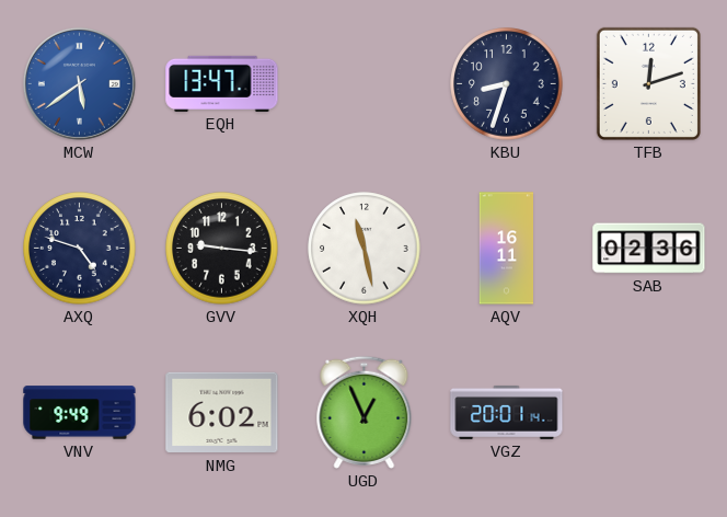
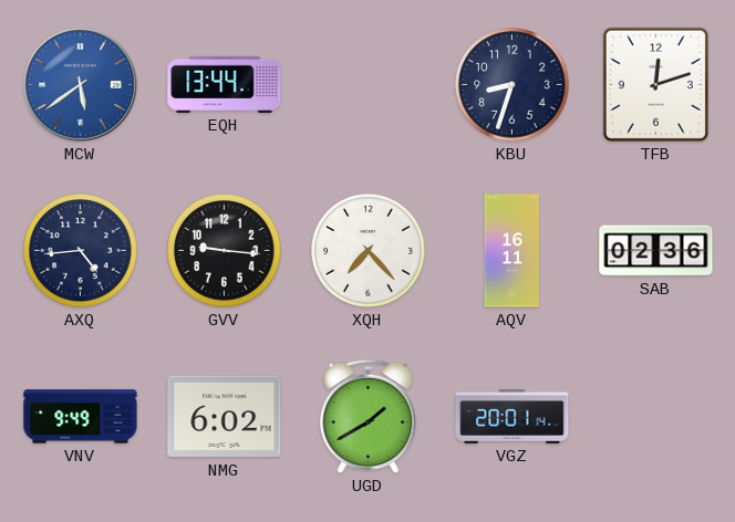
EQH: 13:47 -> 13:44 (225, 84)
AXQ: 4:48 -> 4:44 (81, 251)
XQH: 11:28 -> 7:23 (369, 251)
UGD: 12:56 -> 1:40 (369, 416)
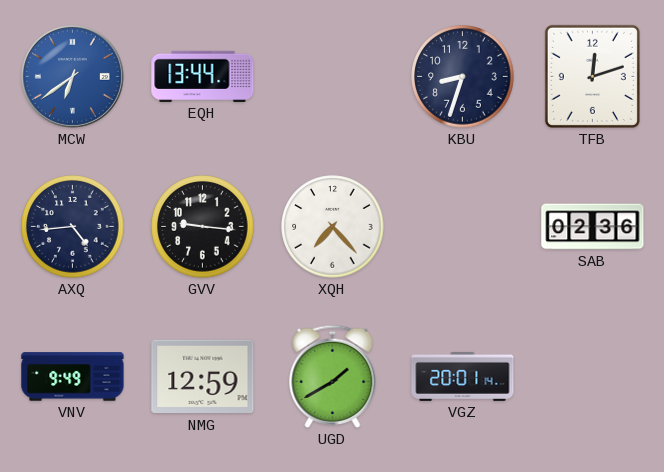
MCW: 5:39 -> 6:39 (72, 76)
AQV: 16:11 -> none (511, 251)
NMG: 6:02 -> 12:59 (203, 377)
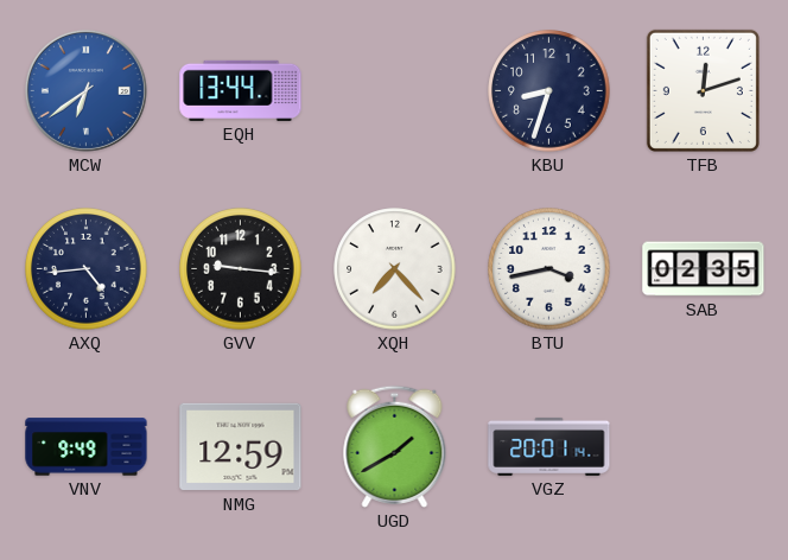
BTU: none -> 3:43 (549, 269)
SAB: 02:36 -> 02:35 (704, 269)
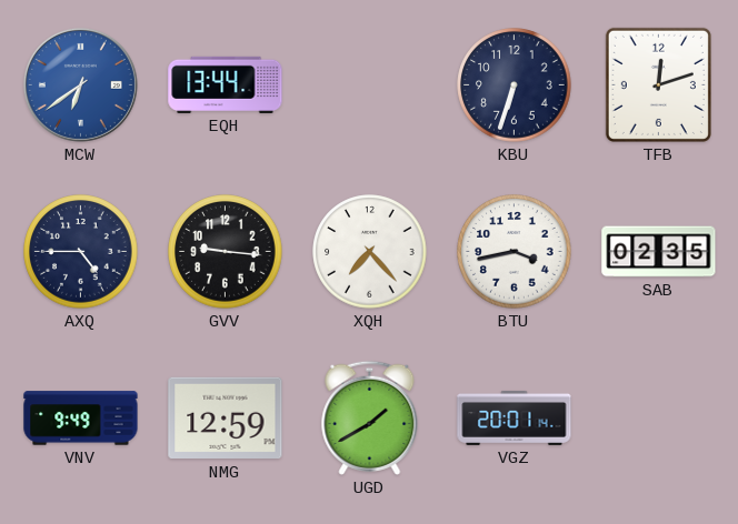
KBU: 8:33 -> 6:33 (515, 85)
AXQ: 4:44 -> 4:45 (81, 252)
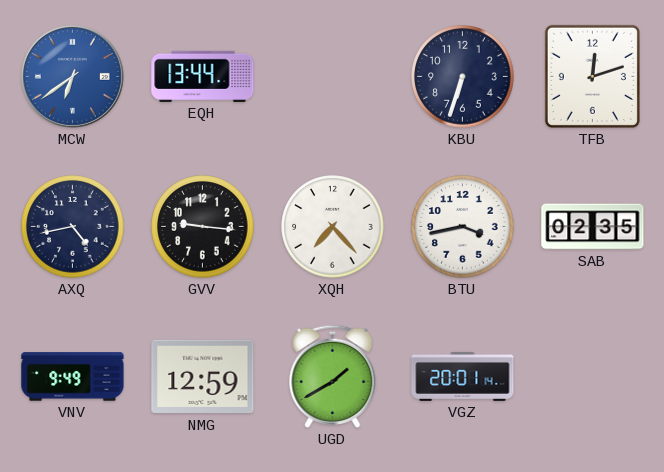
AXQ: 4:45 -> 4:43 (73, 227)
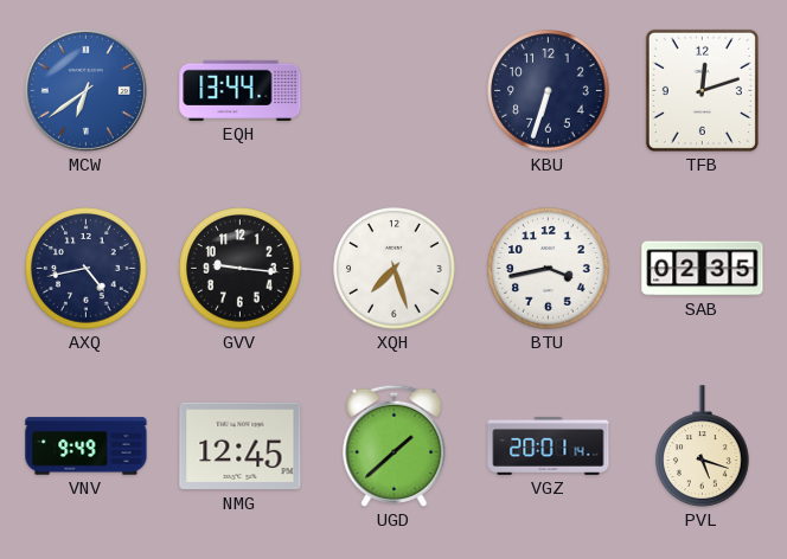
XQH: 7:23 -> 7:27 (395, 269)
NMG: 12:59 -> 12:45 (241, 446)
UGD: 1:40 -> 1:38 (395, 445)
PVL: none -> 5:18 (703, 446)
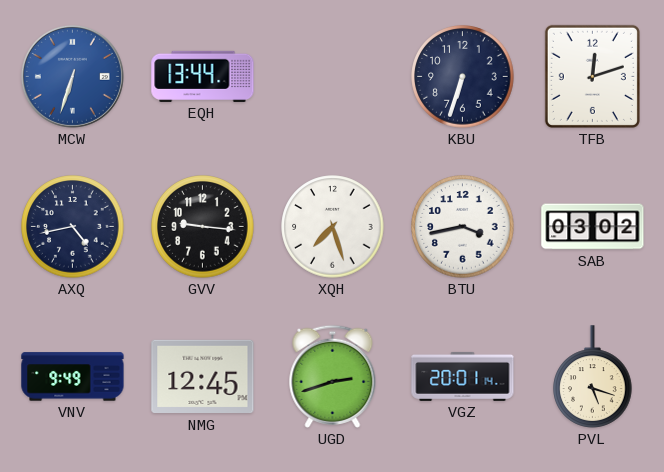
MCW: 6:39 -> 6:33 (72, 76)
SAB: 02:35 -> 03:02 (593, 227)
UGD: 1:38 -> 2:42 (333, 376)
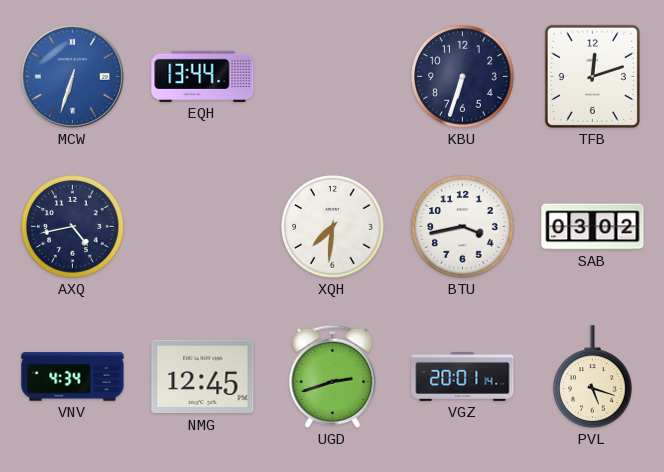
GVV: 9:16 -> none (203, 227)
XQH: 7:27 -> 7:31 (333, 227)
VNV: 9:49 -> 4:34 (73, 377)
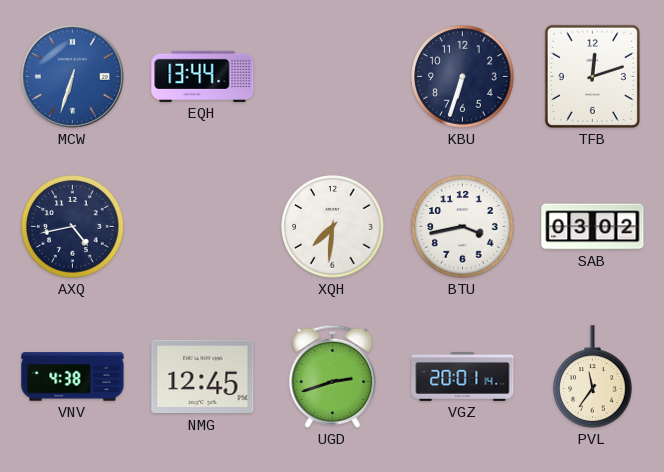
VNV: 4:34 -> 4:38 (73, 377)
PVL: 5:18 -> 11:36 (593, 377)
